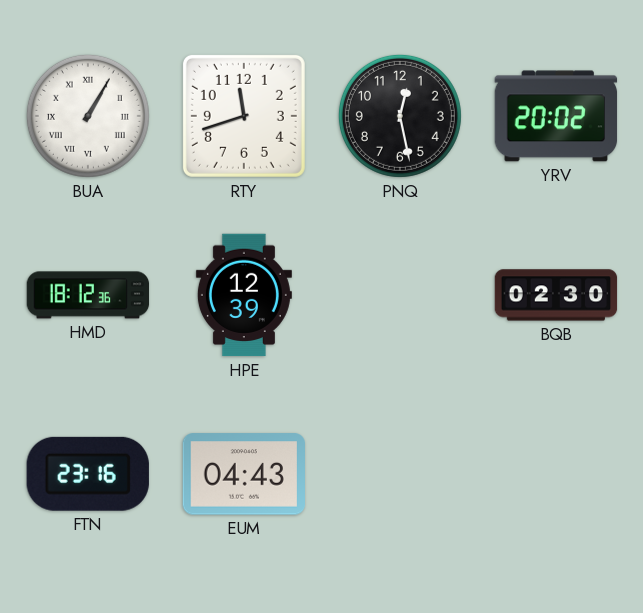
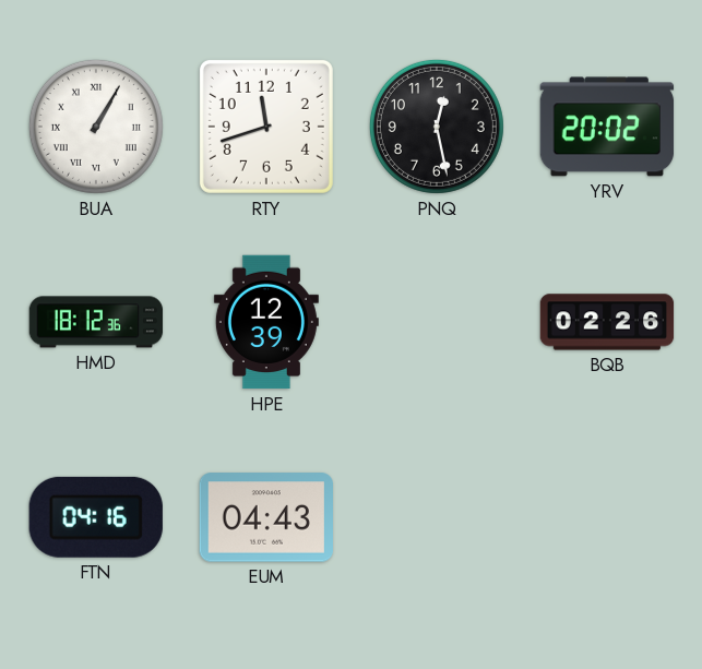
BQB: 02:30 -> 02:26 (607, 322)
FTN: 23:16 -> 04:16 (96, 517)
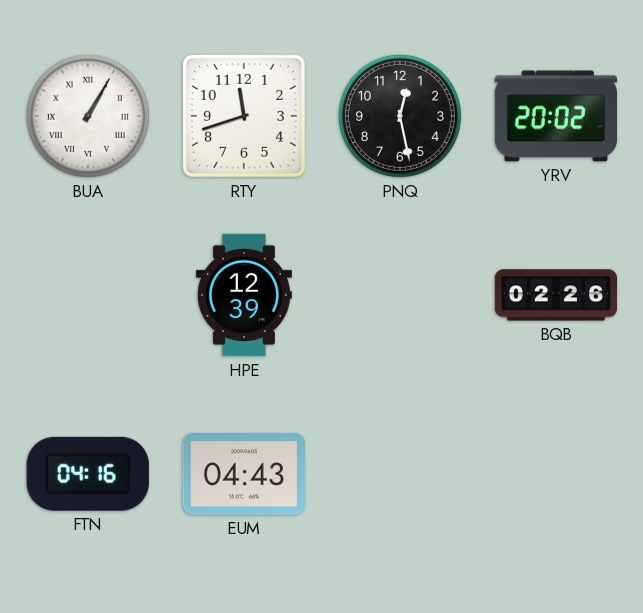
HMD: 18:12 -> none (96, 322)
